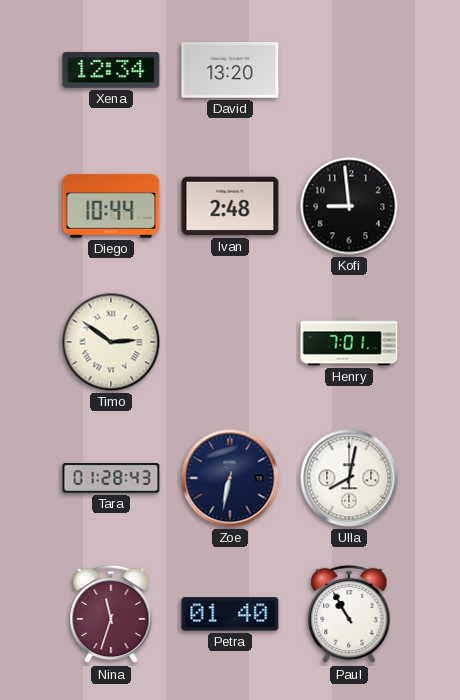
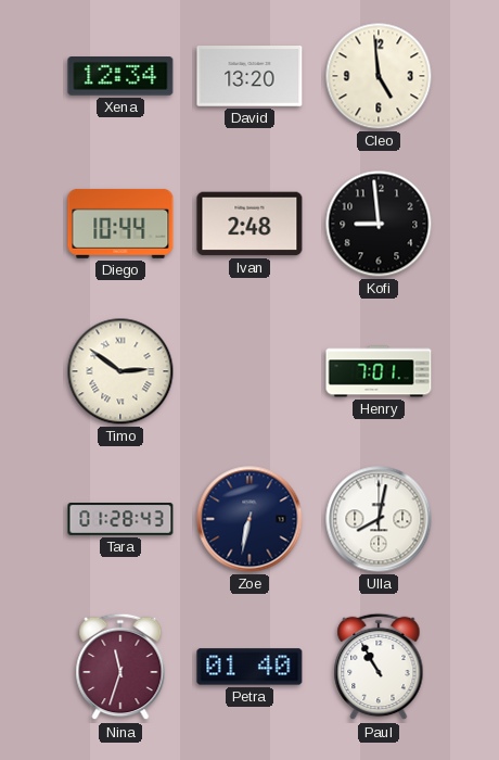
Cleo: none -> 4:59 (379, 76)
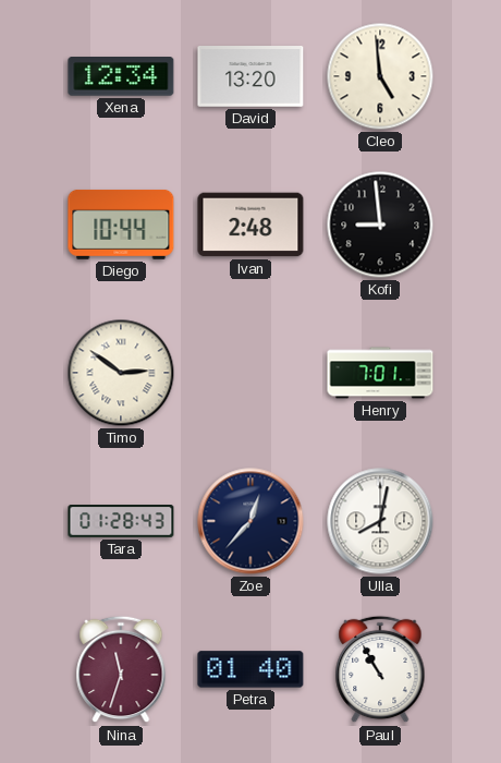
Zoe: 6:32 -> 12:37 (250, 521)
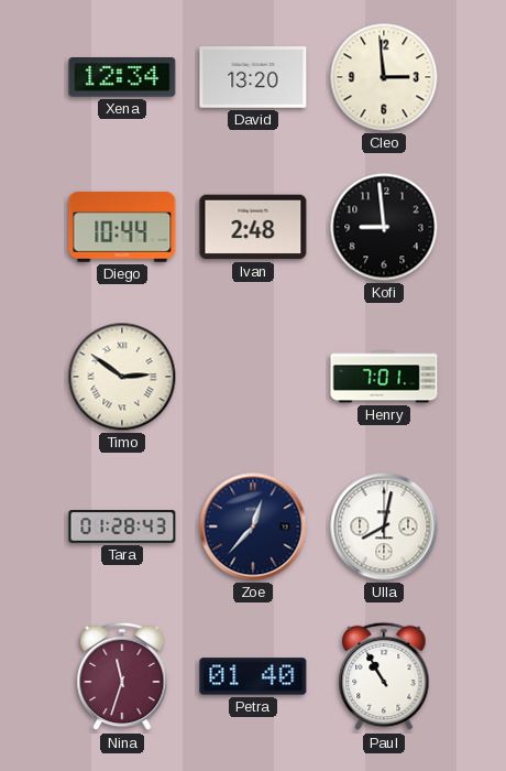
Cleo: 4:59 -> 2:59 (384, 77)
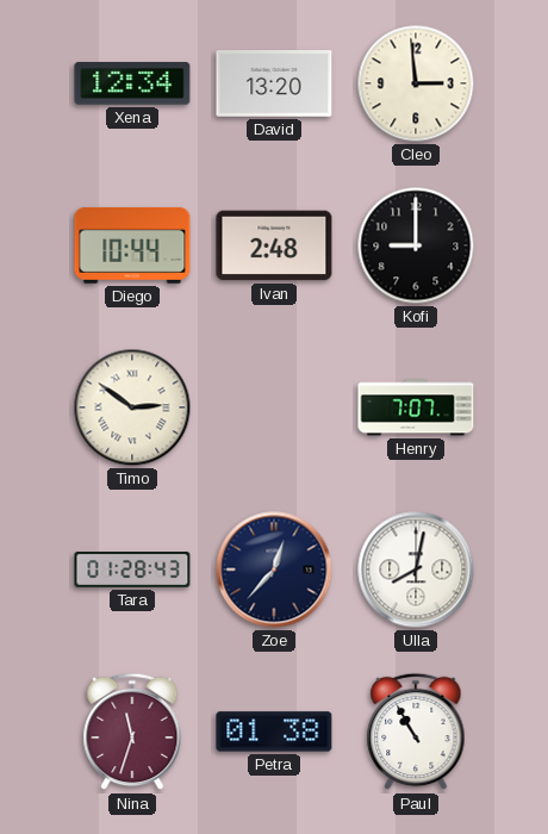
Kofi: 8:59 -> 9:00 (416, 245)
Henry: 7:01 -> 7:07 (416, 407)
Petra: 01:40 -> 01:38 (274, 732)
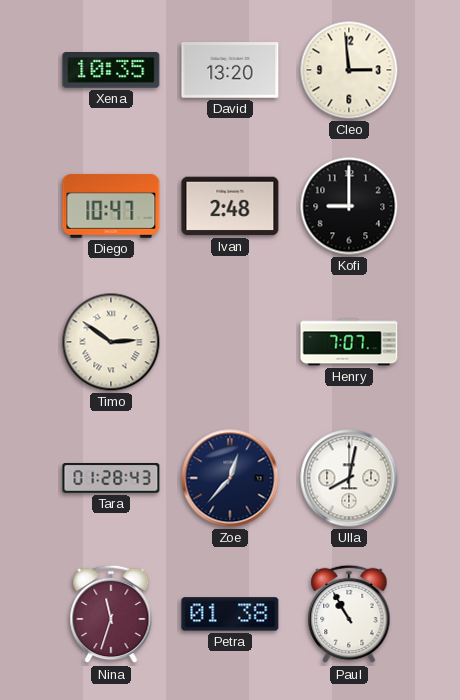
Xena: 12:34 -> 10:35 (111, 71)
Diego: 10:44 -> 10:47 (111, 206)
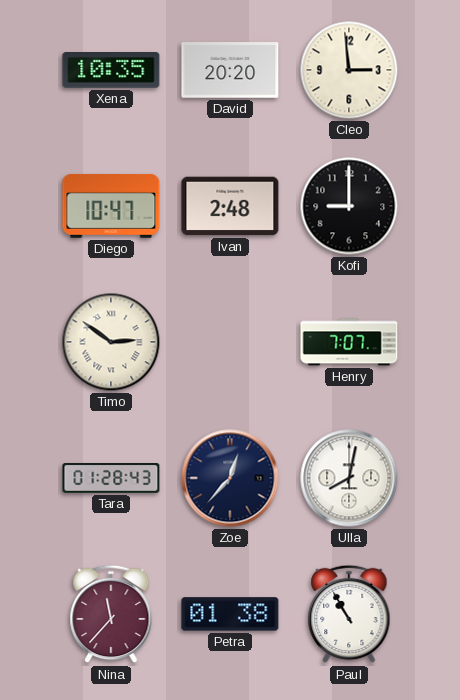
David: 13:20 -> 20:20 (230, 71)
Nina: 11:33 -> 11:37 (111, 614)
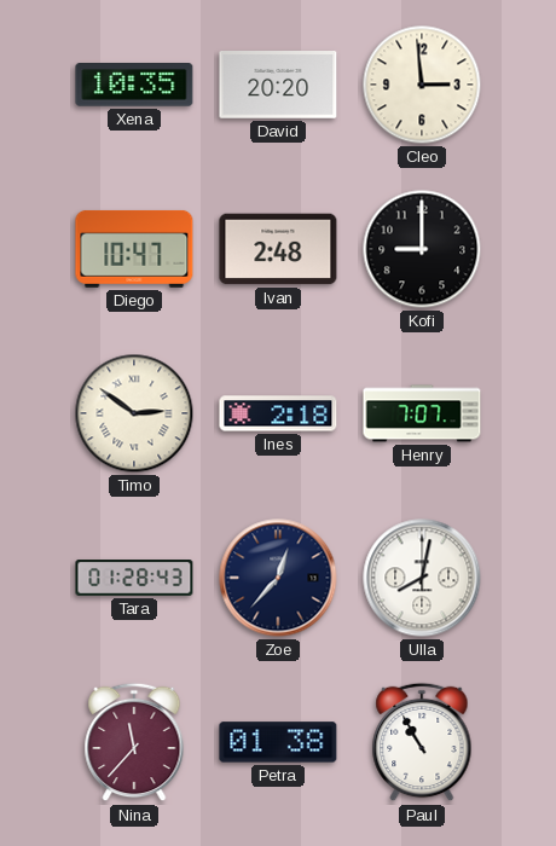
Ines: none -> 2:18 (278, 413)
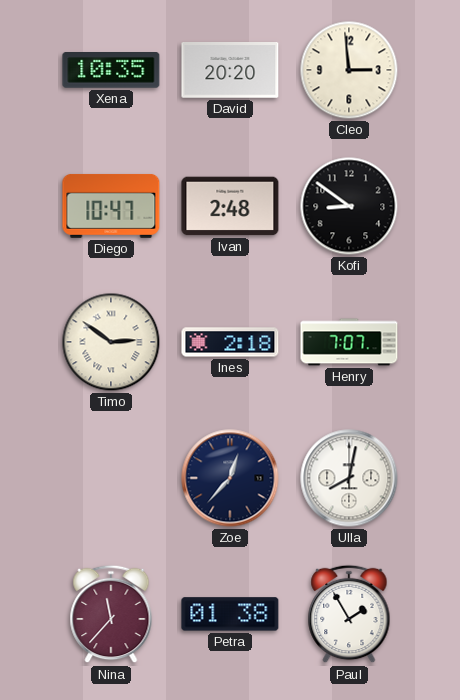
Kofi: 9:00 -> 8:51 (349, 206)
Tara: 01:28 -> none (134, 579)
Paul: 10:55 -> 1:55 (349, 614)
